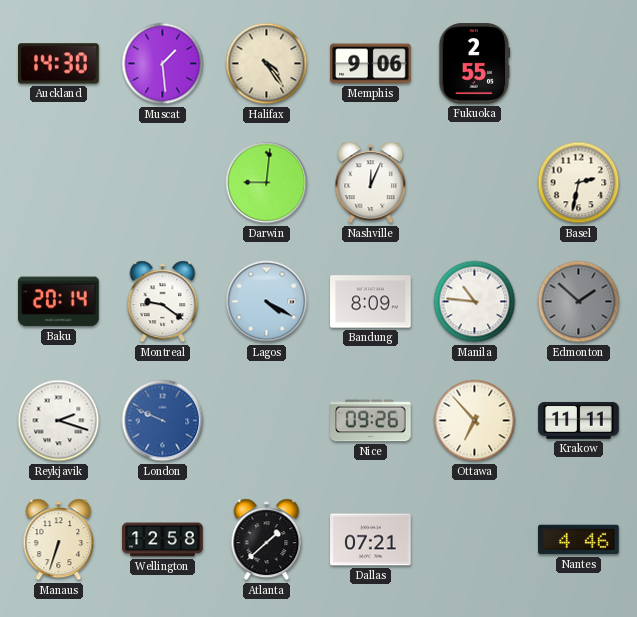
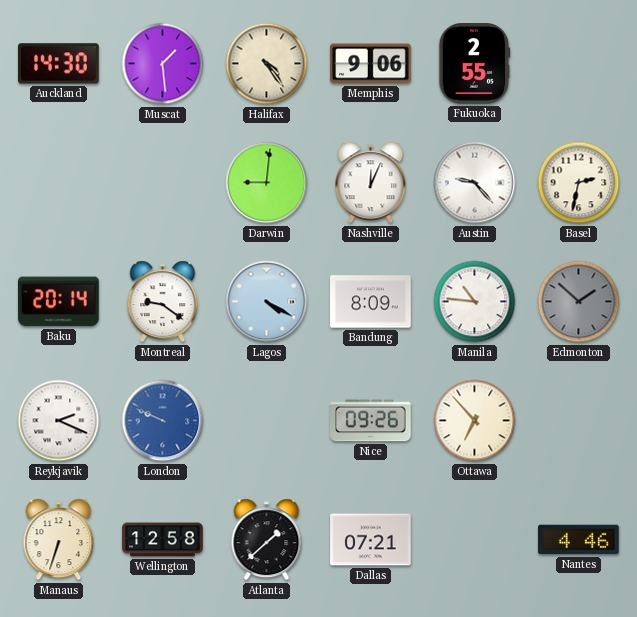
Austin: none -> 9:23 (475, 183)
Reykjavik: 2:18 -> 2:19 (59, 421)
Krakow: 11:11 -> none (579, 420)
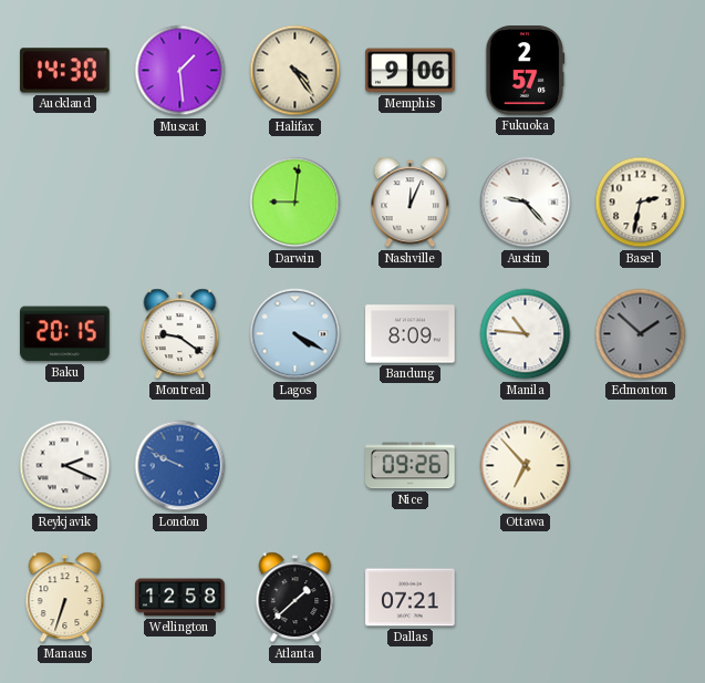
Fukuoka: 2:55 -> 2:57 (526, 71)
Baku: 20:14 -> 20:15 (65, 334)
Nantes: 4:46 -> none (579, 540)
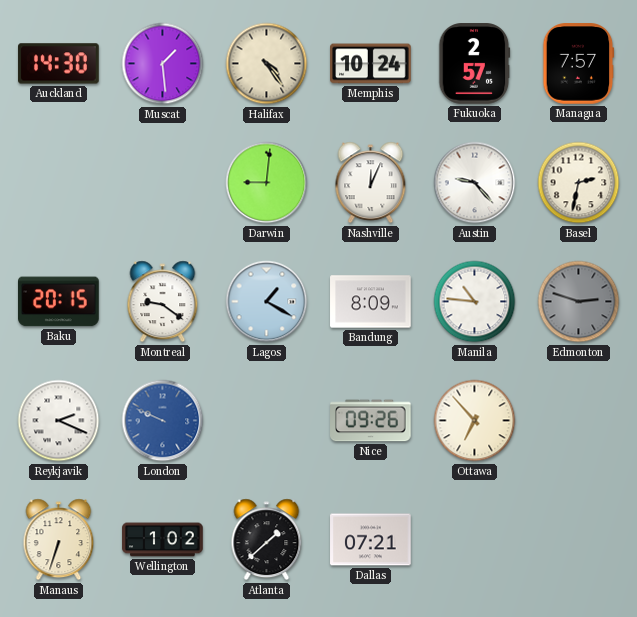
Memphis: 9:06 -> 10:24 (371, 64)
Managua: none -> 7:57 (579, 64)
Lagos: 4:20 -> 1:20 (267, 302)
Edmonton: 1:52 -> 2:48 (579, 302)
Wellington: 12:58 -> 1:02 (163, 540)
